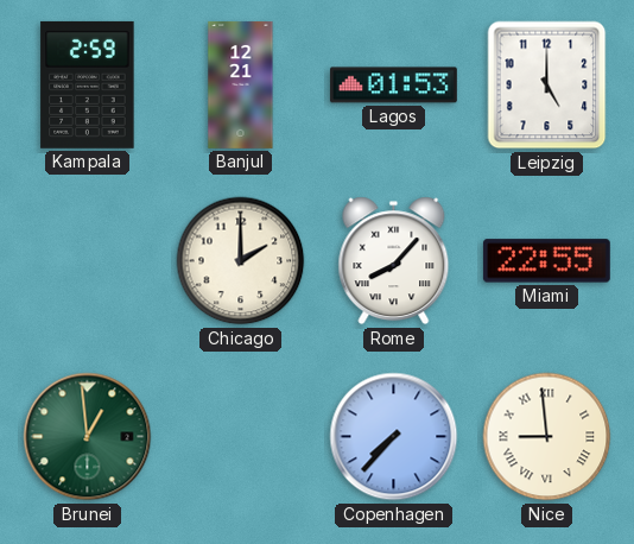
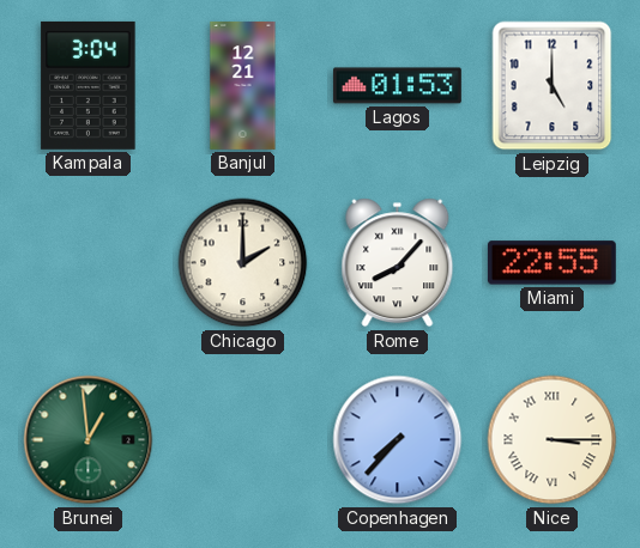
Kampala: 2:59 -> 3:04 (89, 85)
Nice: 8:59 -> 3:15 (553, 440)
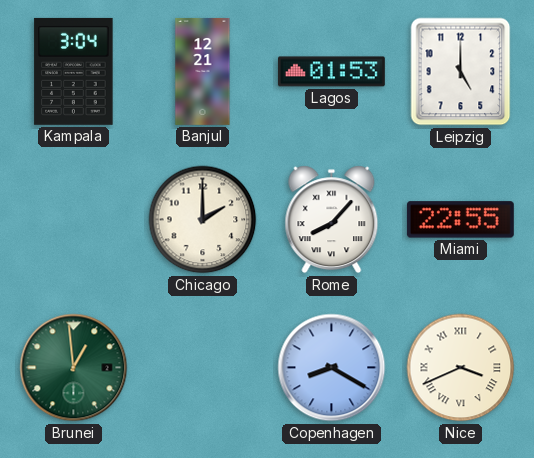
Copenhagen: 7:37 -> 8:20 (332, 368)
Nice: 3:15 -> 3:41 (461, 368)
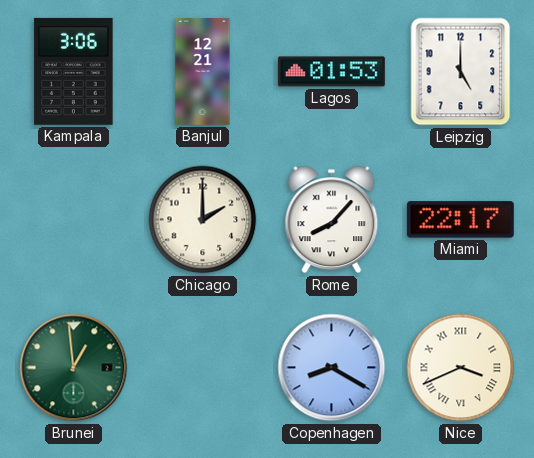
Kampala: 3:04 -> 3:06 (74, 71)
Miami: 22:55 -> 22:17 (460, 220)
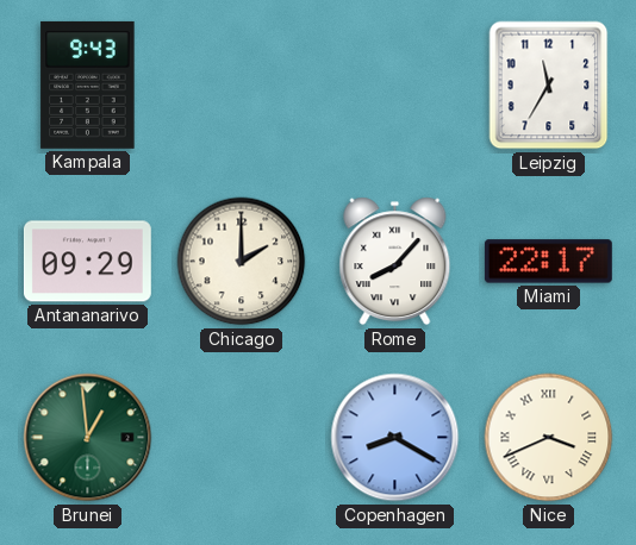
Kampala: 3:06 -> 9:43 (88, 84)
Banjul: 12:21 -> none (203, 71)
Lagos: 01:53 -> none (331, 72)
Leipzig: 5:00 -> 11:35 (549, 86)
Antananarivo: none -> 09:29 (87, 262)
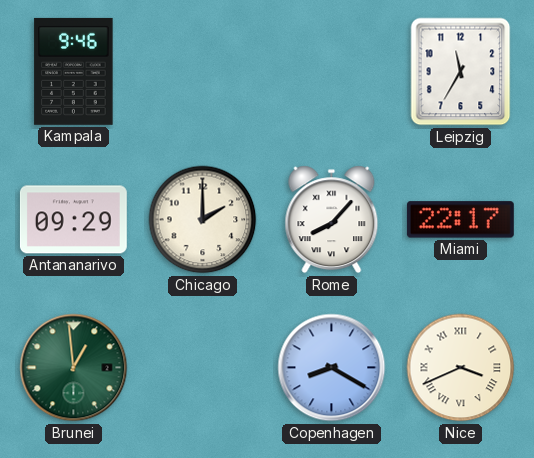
Kampala: 9:43 -> 9:46 (74, 71)
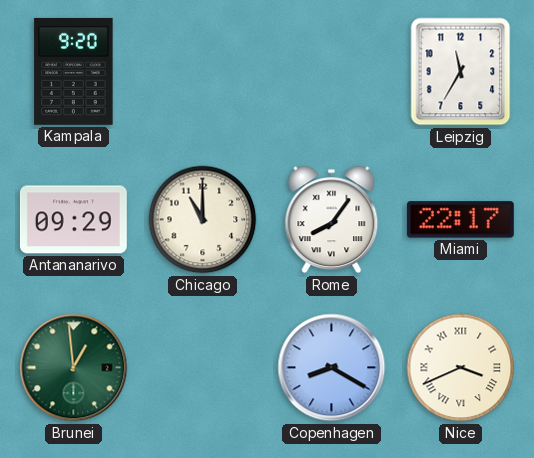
Kampala: 9:46 -> 9:20 (74, 71)
Chicago: 2:00 -> 11:00 (203, 220)
Rome: 8:07 -> 8:06 (332, 220)
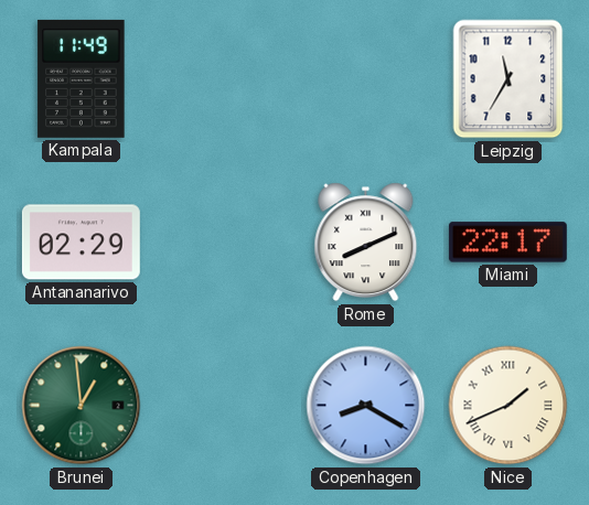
Kampala: 9:20 -> 11:49 (82, 78)
Antananarivo: 09:29 -> 02:29 (81, 243)
Chicago: 11:00 -> none (203, 220)
Rome: 8:06 -> 8:11 (366, 243)
Nice: 3:41 -> 1:41 (508, 406)
